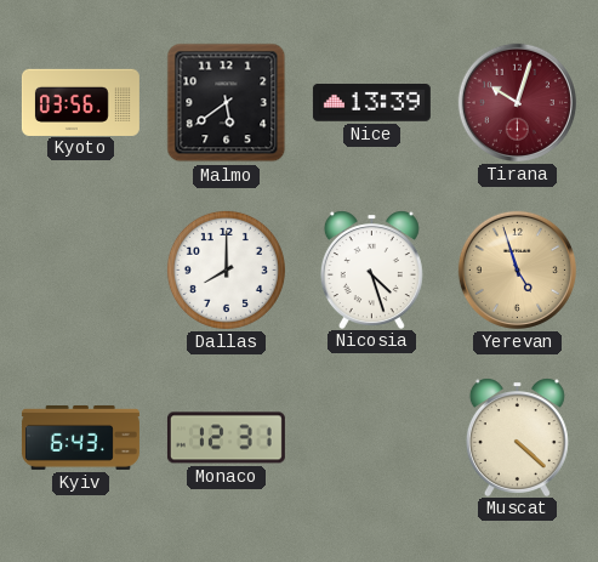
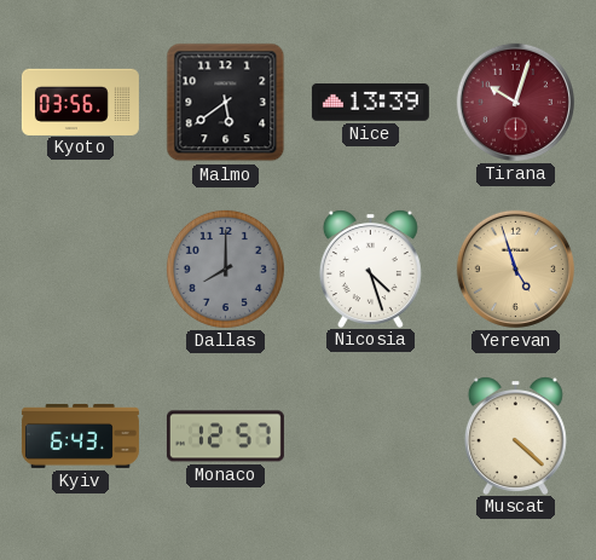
Dallas dial: white -> grey (225, 269)
Monaco: 12:31 -> 12:57 (225, 437)
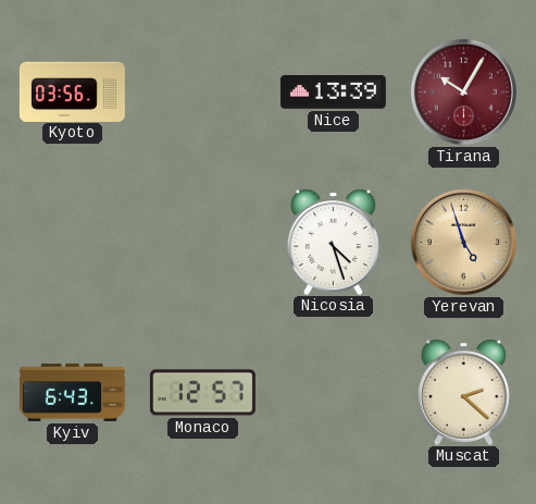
Malmo: 5:39 -> none (226, 103)
Tirana: 10:03 -> 10:05 (463, 91)
Dallas: 8:00 -> none (225, 269)
Muscat: 4:22 -> 2:22 (463, 392)
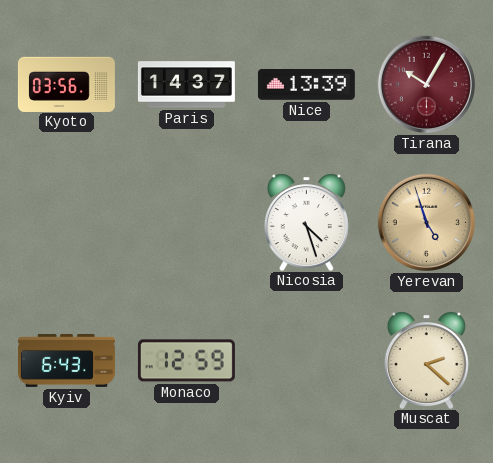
Paris: none -> 14:37 (186, 85)
Monaco: 12:57 -> 12:59 (186, 361)
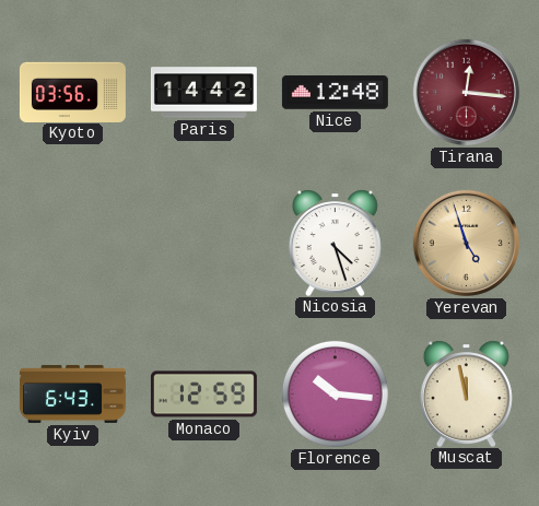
Paris: 14:37 -> 14:42 (203, 93)
Nice: 13:39 -> 12:48 (335, 93)
Tirana: 10:05 -> 12:16 (466, 92)
Florence: none -> 10:16 (335, 393)
Muscat: 2:22 -> 11:58 (466, 393)
